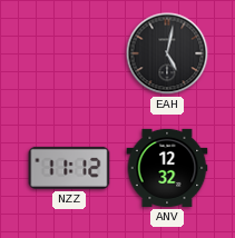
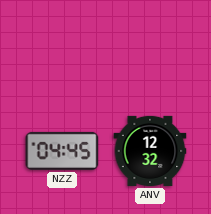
EAH: 5:02 -> none (167, 53)
NZZ: 11:12 -> 04:45 (62, 151)
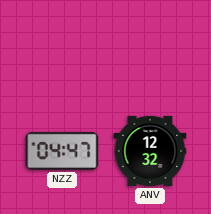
NZZ: 04:45 -> 04:47 (62, 151)
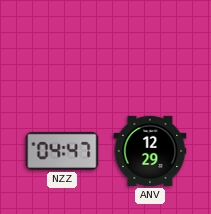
ANV: 12:32 -> 12:29 (150, 151)
